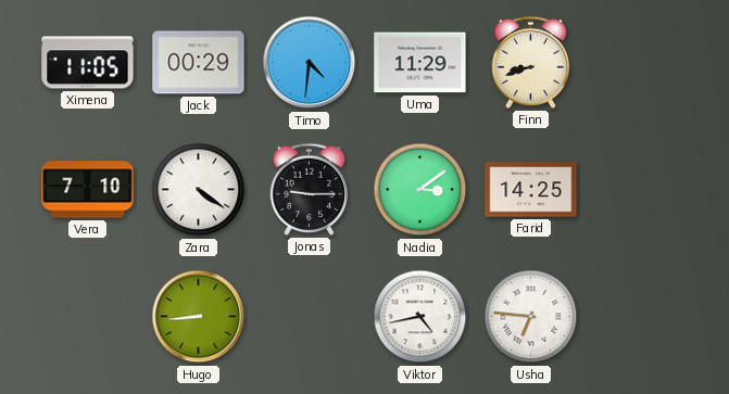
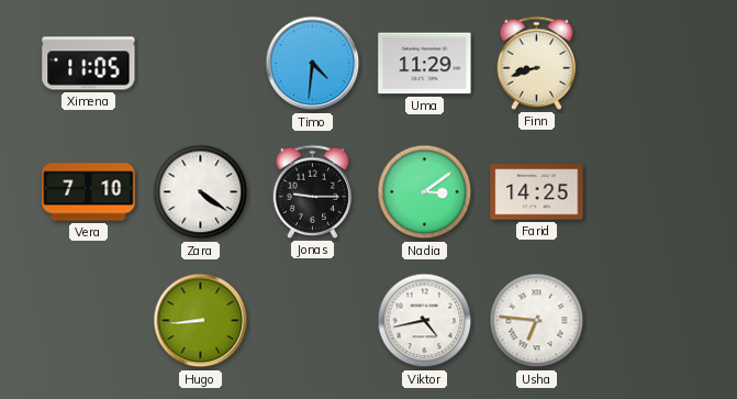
Jack: 00:29 -> none (199, 63)
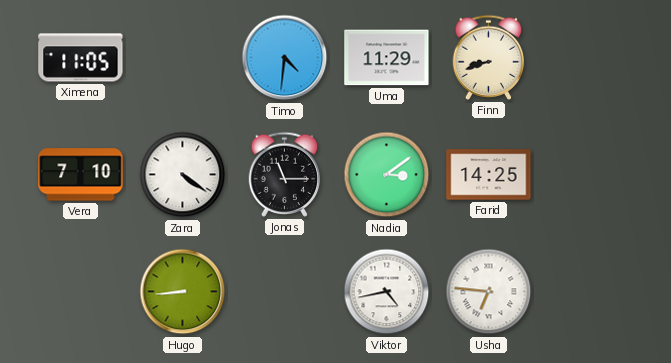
Jonas: 9:15 -> 11:15 (285, 174)
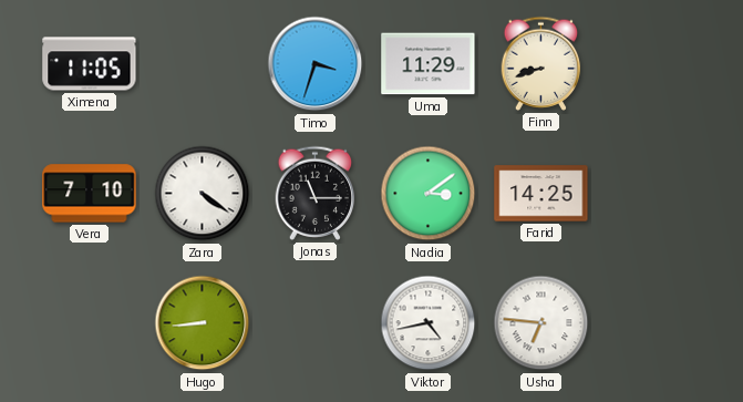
Timo: 4:31 -> 3:33 (316, 64)
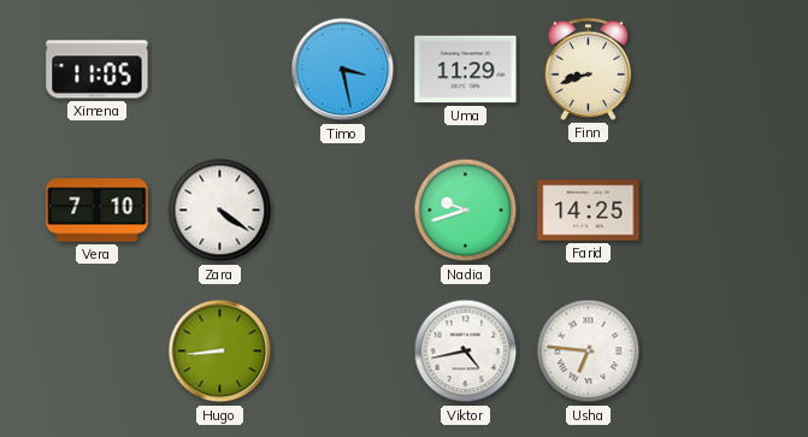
Timo: 3:33 -> 3:28 (343, 70)
Jonas: 11:15 -> none (316, 193)
Nadia: 3:09 -> 9:42 (466, 211)
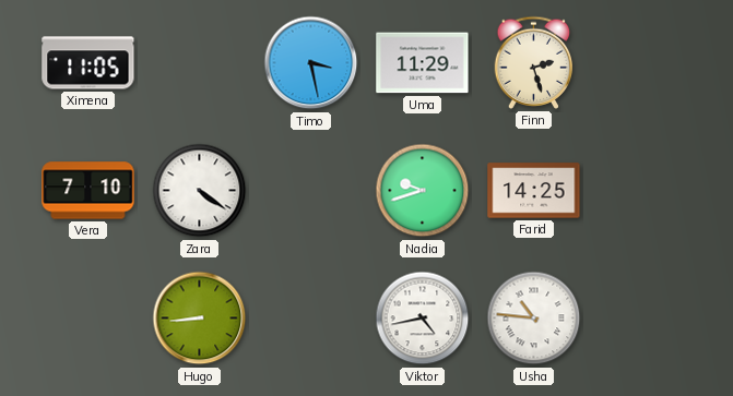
Finn: 8:42 -> 2:27 (534, 62)
Usha: 6:46 -> 10:46 (534, 319)
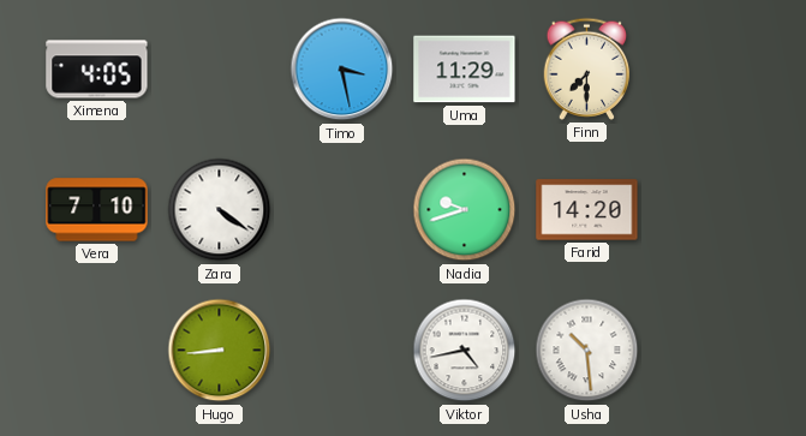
Ximena: 11:05 -> 4:05 (97, 70)
Finn: 2:27 -> 7:30 (587, 68)
Farid: 14:25 -> 14:20 (587, 210)
Usha: 10:46 -> 10:29 (587, 351)
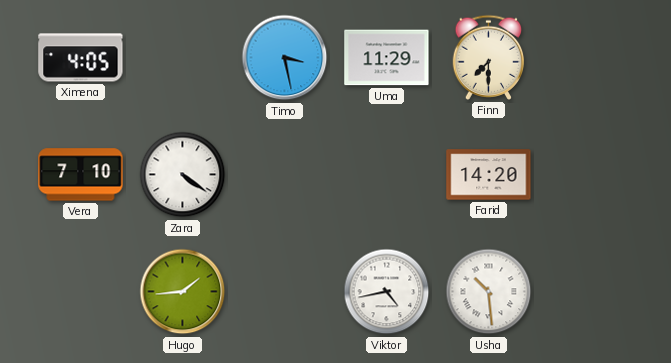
Nadia: 9:42 -> none (465, 210)
Hugo: 8:44 -> 1:44 (183, 292)
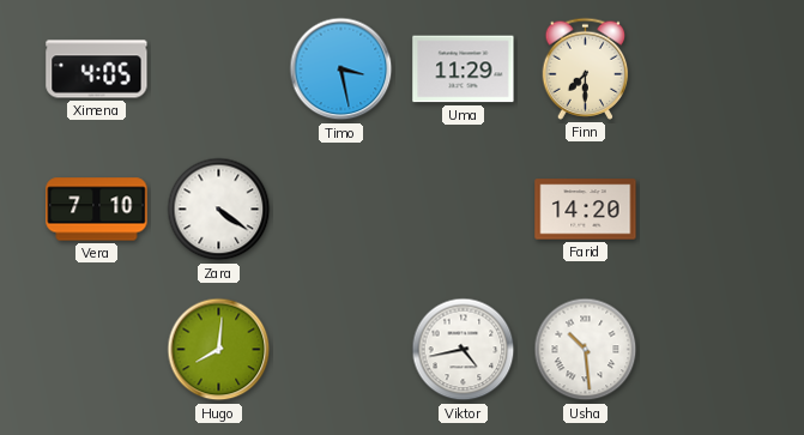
Hugo: 1:44 -> 8:01 (219, 350)
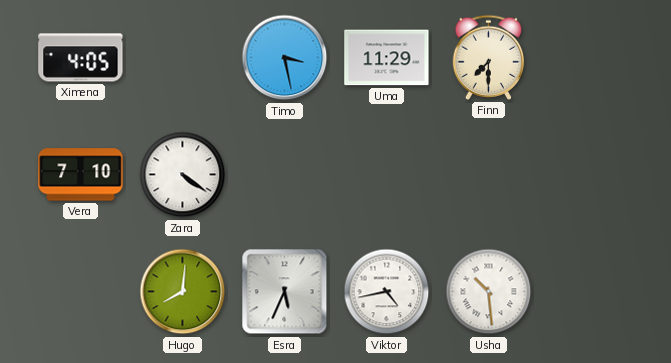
Farid: 14:20 -> none (586, 210)
Esra: none -> 5:34 (285, 292)
